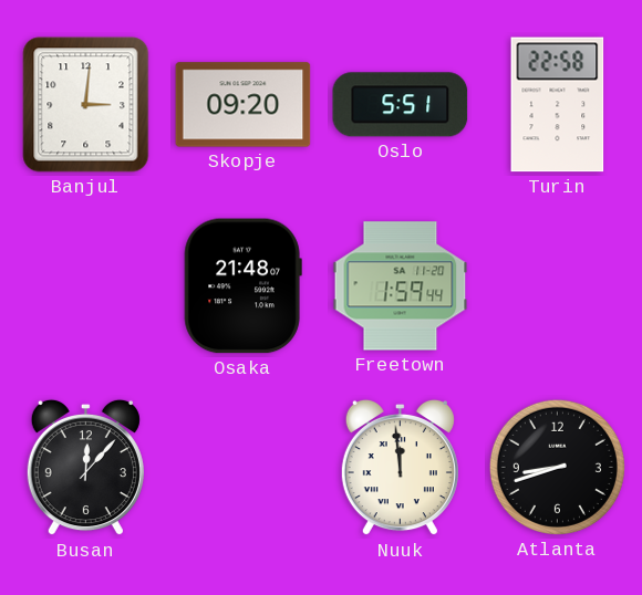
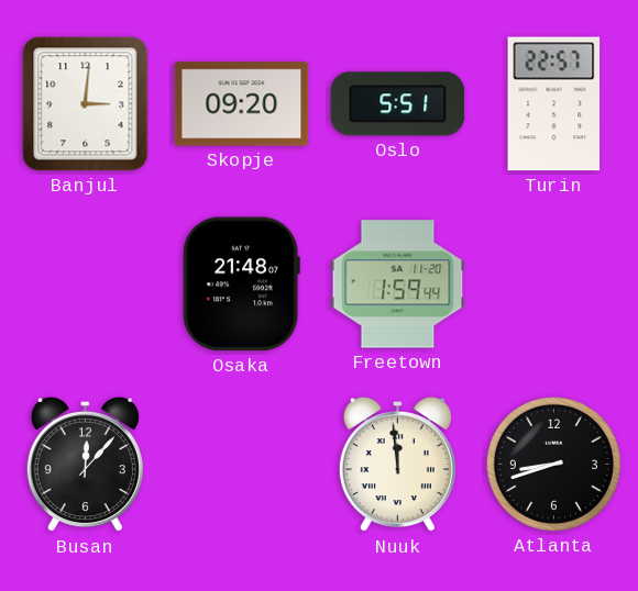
Turin: 22:58 -> 22:57 (554, 104)
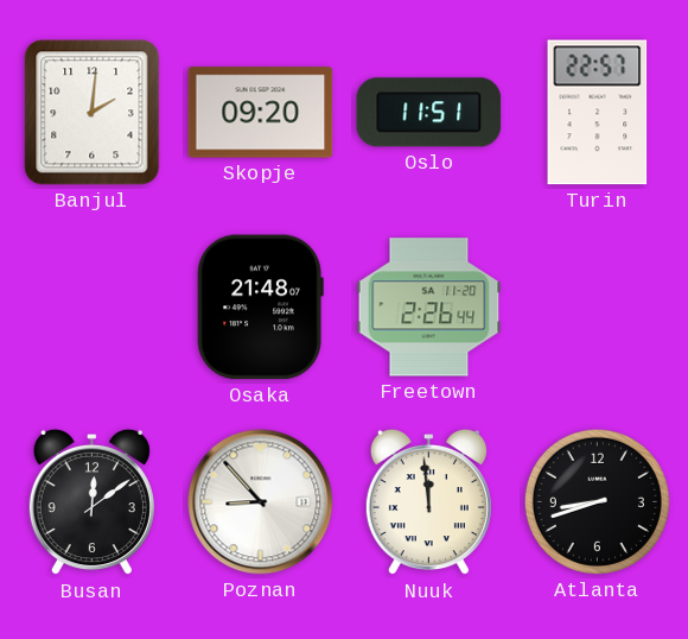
Banjul: 3:01 -> 2:01 (93, 113)
Oslo: 5:51 -> 11:51 (429, 113)
Freetown: 1:59 -> 2:26 (429, 308)
Busan: 12:07 -> 12:09 (91, 502)
Poznan: none -> 8:53 (261, 502)
